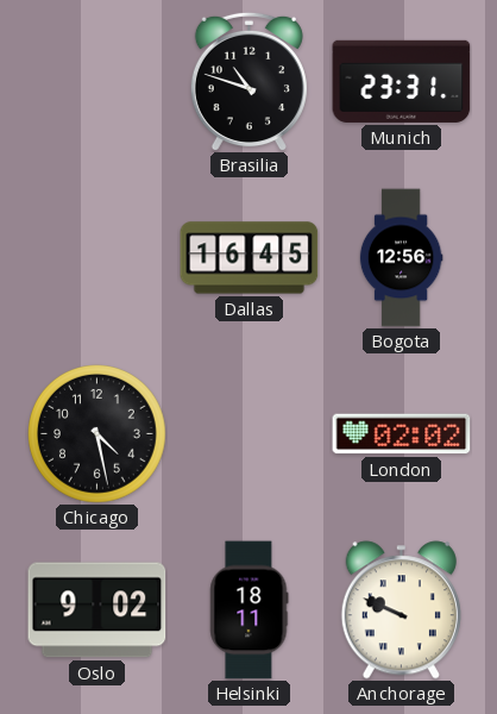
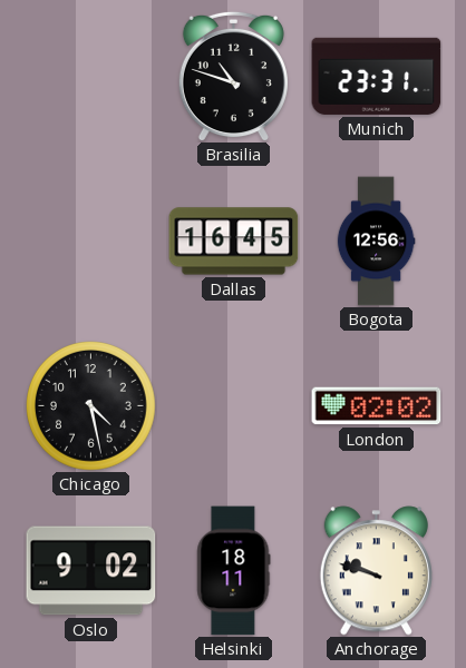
Anchorage: 9:49 -> 9:48 (376, 571)
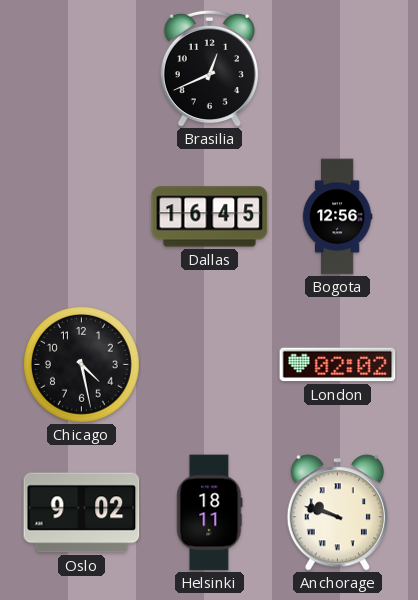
Brasilia: 10:48 -> 12:41 (209, 68)
Munich: 23:31 -> none (377, 76)
